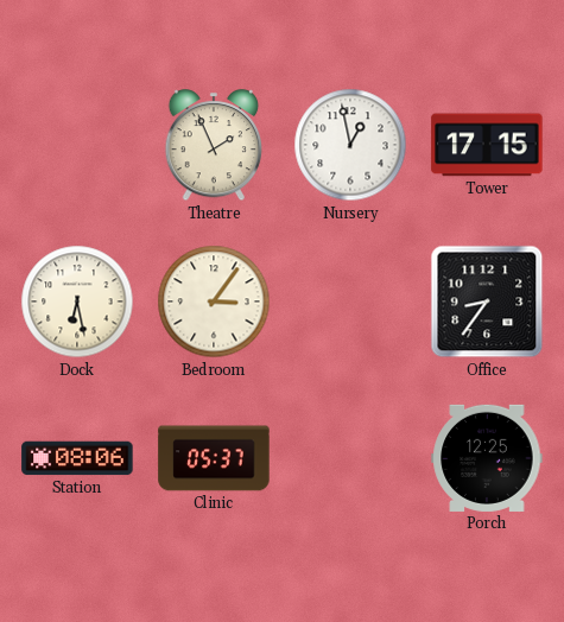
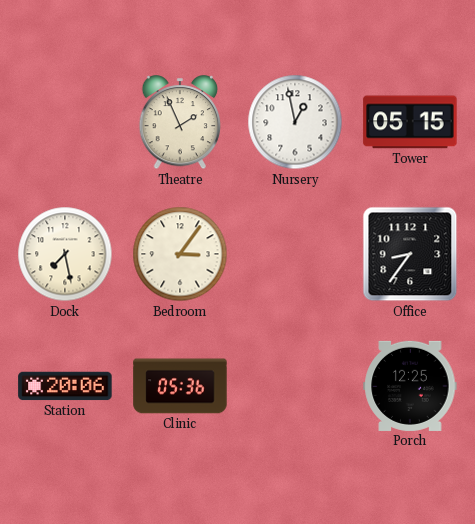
Tower: 17:15 -> 05:15 (410, 122)
Dock: 6:28 -> 7:28 (65, 254)
Station: 08:06 -> 20:06 (65, 386)
Clinic: 05:37 -> 05:36 (180, 386)
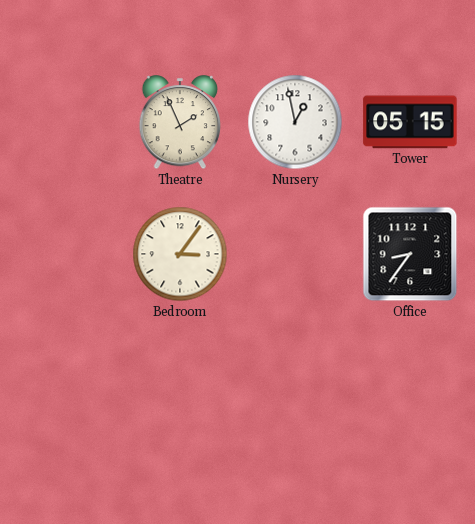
Dock: 7:28 -> none (65, 254)
Station: 20:06 -> none (65, 386)
Clinic: 05:36 -> none (180, 386)
Porch: 12:25 -> none (410, 386)
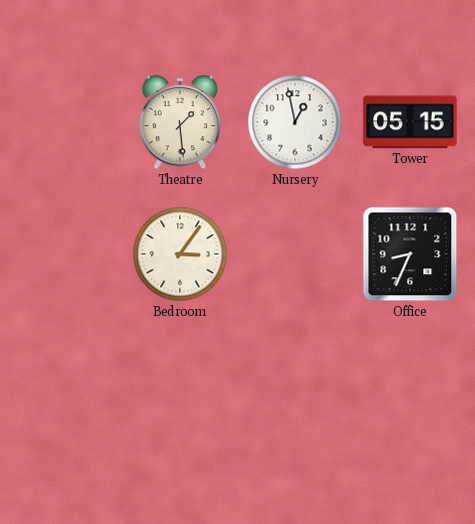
Theatre: 1:56 -> 1:29 (180, 123)
Office: 8:36 -> 8:34 (410, 254)
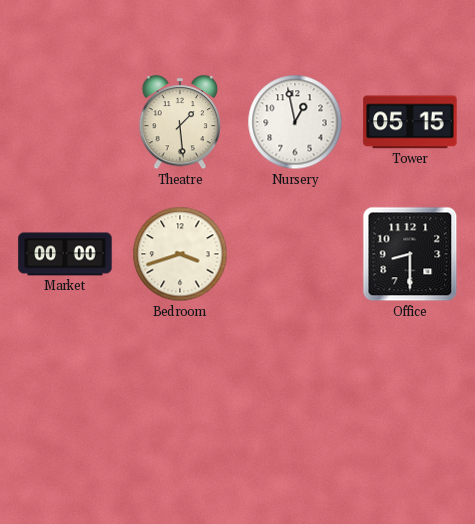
Market: none -> 00:00 (65, 254)
Bedroom: 3:06 -> 3:42 (180, 254)
Office: 8:34 -> 8:30 (410, 254)
